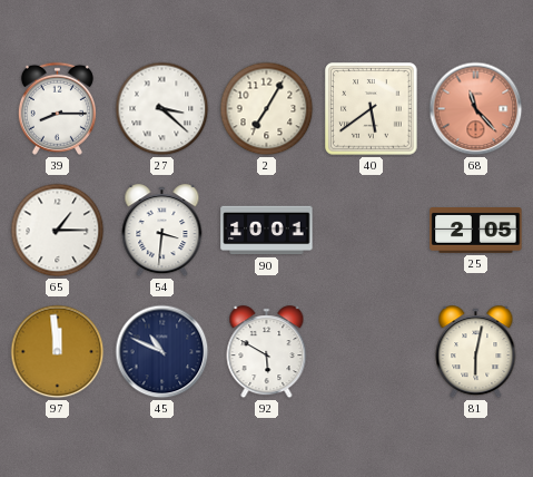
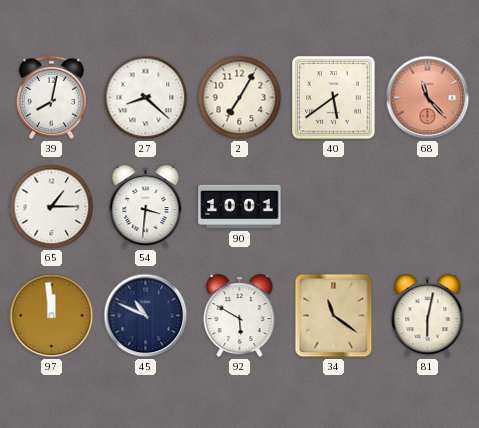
39: 8:15 -> 8:02 (51, 97)
27: 3:22 -> 8:22 (146, 98)
25: 2:05 -> none (476, 231)
34: none -> 11:21 (334, 316)
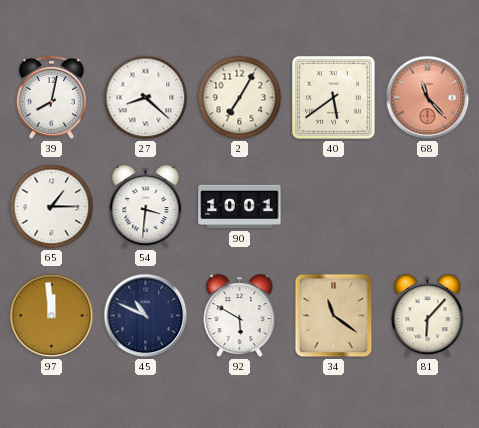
81: 6:02 -> 6:07 (428, 316)
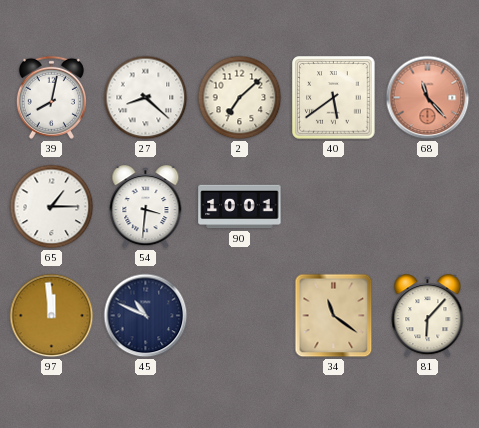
2: 7:05 -> 7:08 (240, 98)
92: 5:50 -> none (240, 316)
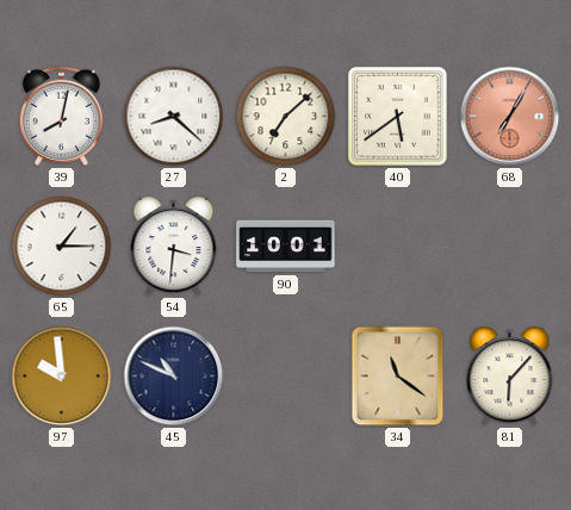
68: 11:23 -> 7:05 (510, 117)
97: 11:59 -> 9:59 (62, 377)
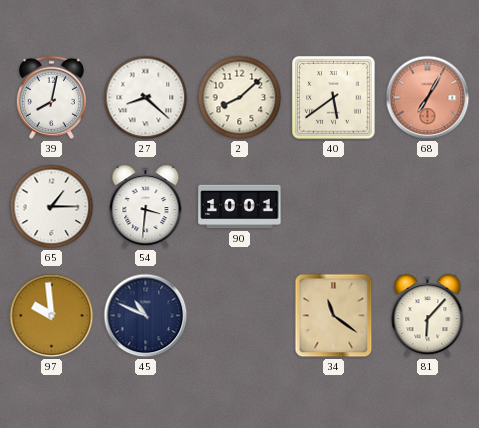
2: 7:08 -> 8:08 (240, 98)
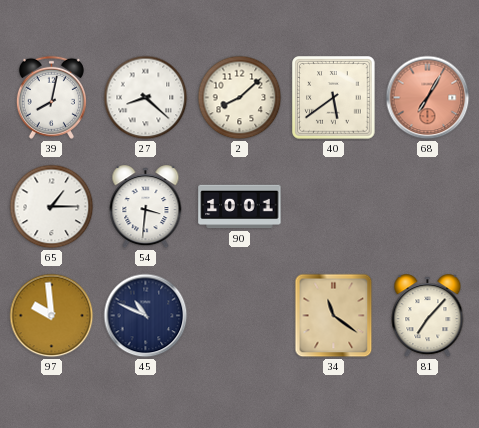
81: 6:07 -> 7:07 (428, 316)
